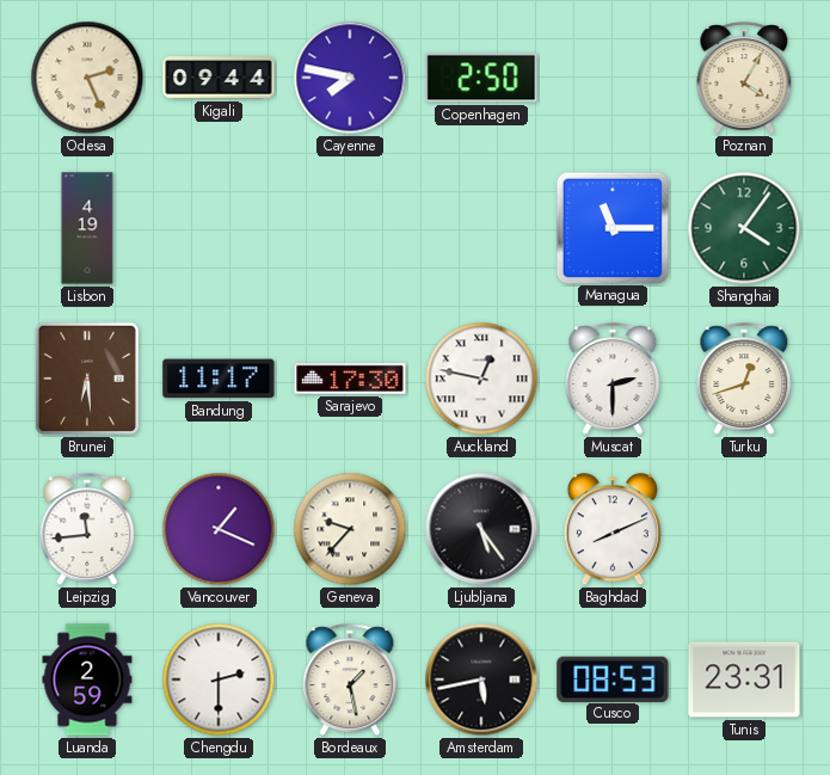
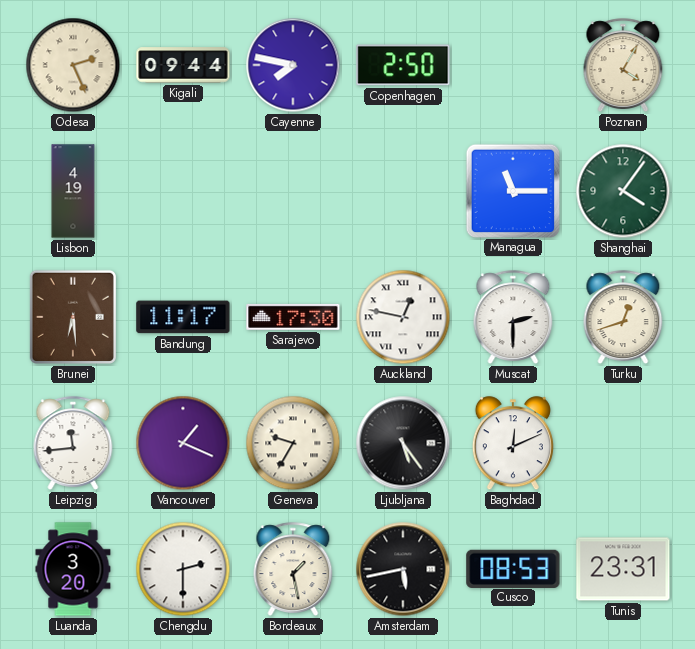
Geneva: 9:37 -> 9:35 (293, 443)
Baghdad: 8:11 -> 12:11 (513, 444)
Luanda: 2:59 -> 3:20 (73, 569)
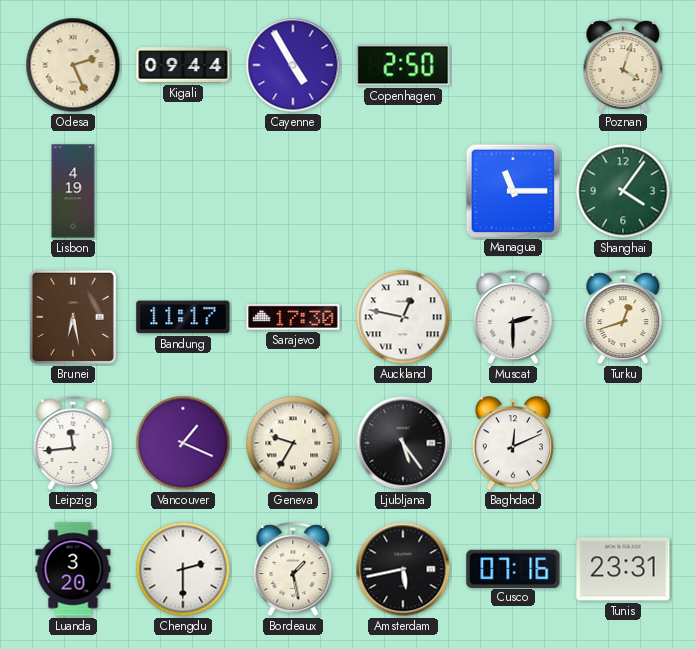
Cayenne: 7:47 -> 4:55 (293, 65)
Poznan: 4:05 -> 4:03 (623, 65)
Brunei: 6:29 -> 6:28 (73, 317)
Cusco: 08:53 -> 07:16 (513, 568)
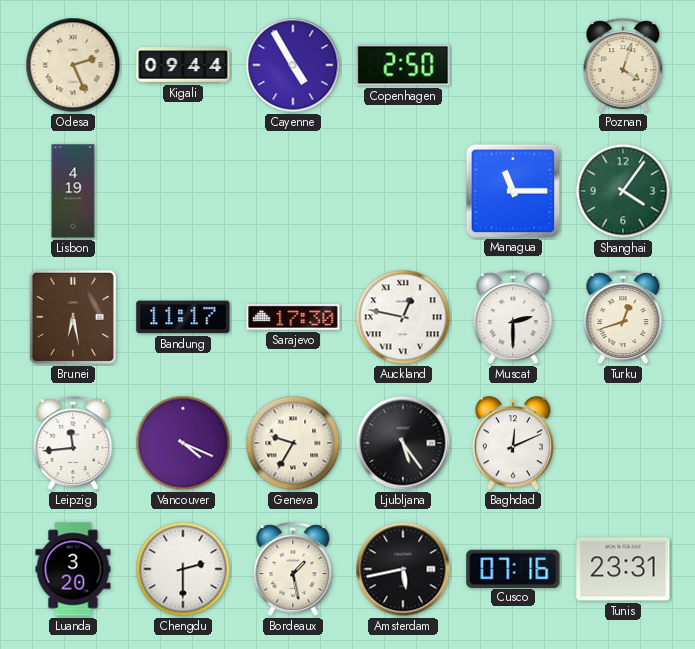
Vancouver: 1:19 -> 4:19 (183, 443)
